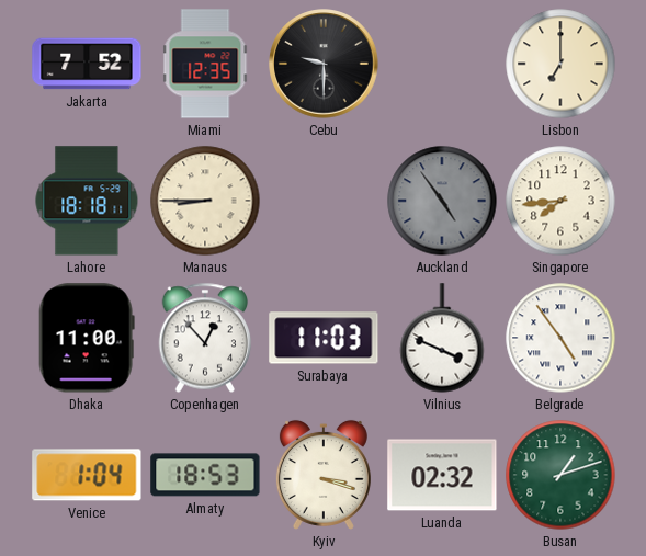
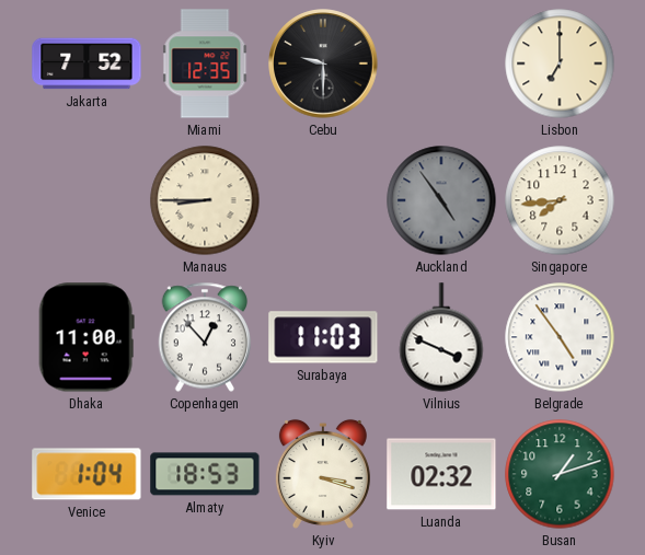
Lahore: 18:18 -> none (87, 201)
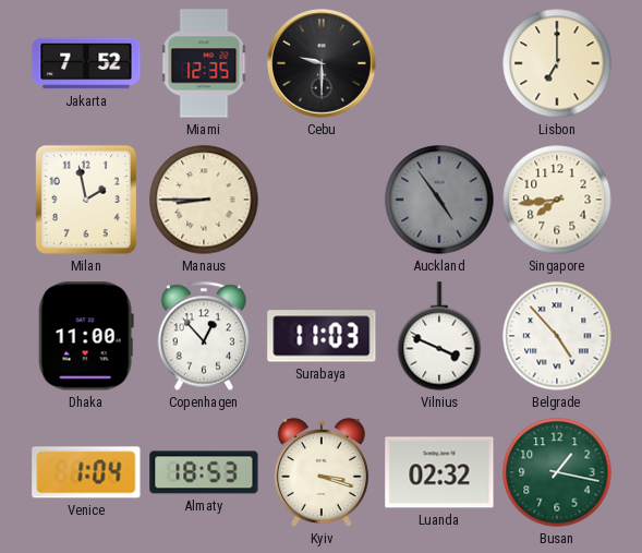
Milan: none -> 1:58 (86, 200)
Belgrade: 4:54 -> 4:53 (557, 336)
Busan: 1:12 -> 1:17 (557, 472)
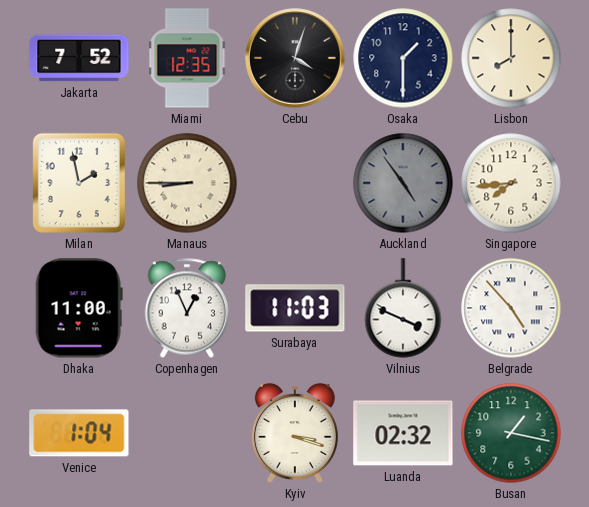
Cebu: 9:30 -> 4:03 (295, 58)
Osaka: none -> 1:30 (403, 58)
Lisbon: 7:00 -> 8:00 (511, 58)
Copenhagen: 12:53 -> 12:56 (187, 308)
Almaty: 18:53 -> none (204, 472)
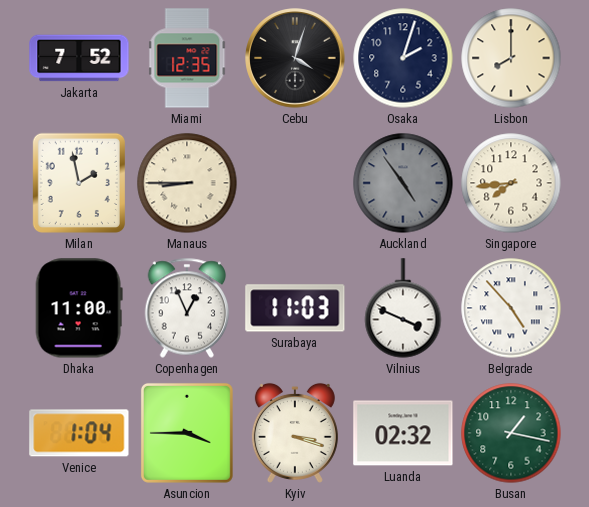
Osaka: 1:30 -> 2:03 (403, 58)
Asuncion: none -> 3:45 (187, 433)
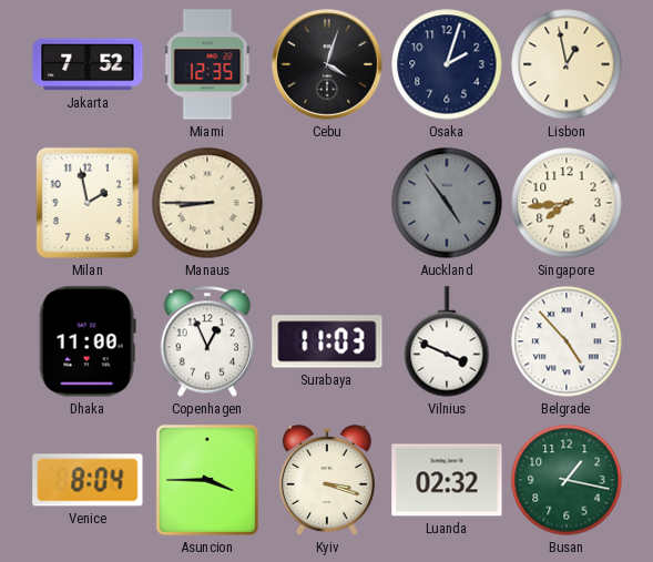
Lisbon: 8:00 -> 12:58 (567, 64)
Venice: 1:04 -> 8:04 (88, 480)
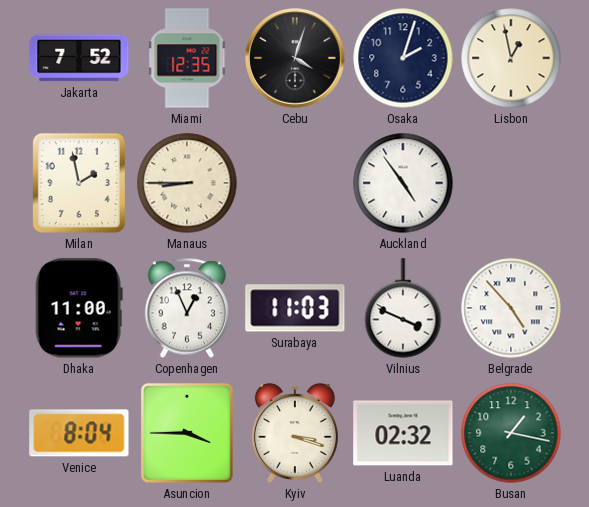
Auckland dial: grey -> white (403, 183)
Singapore: 7:44 -> none (567, 203)
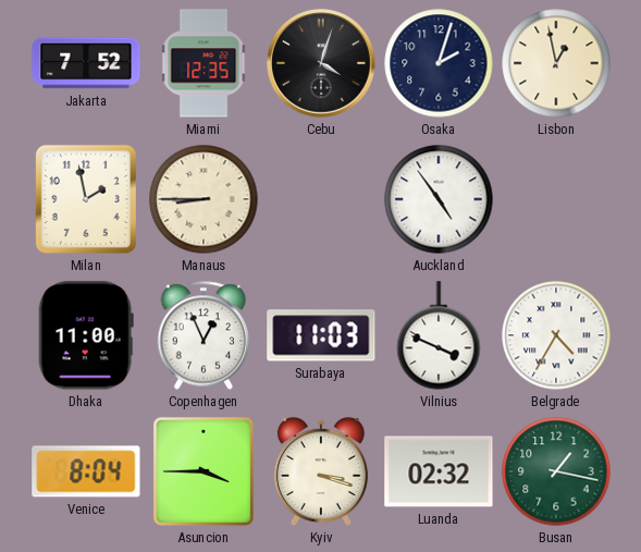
Belgrade: 4:53 -> 4:35 (556, 335)
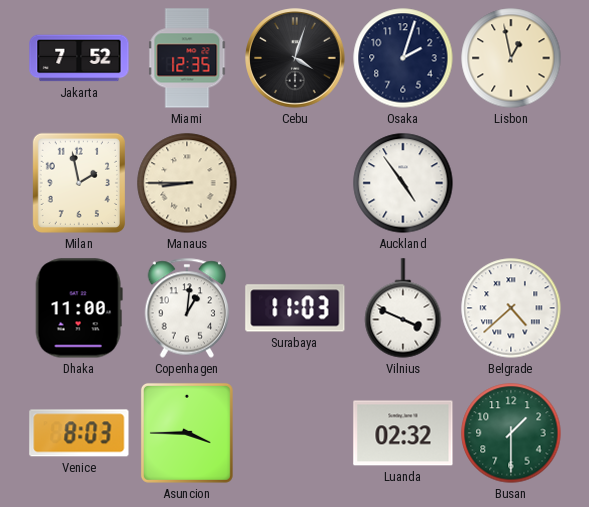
Copenhagen: 12:56 -> 1:01 (187, 308)
Belgrade: 4:35 -> 4:38 (511, 308)
Venice: 8:04 -> 8:03 (79, 433)
Kyiv: 3:18 -> none (321, 471)
Busan: 1:17 -> 1:30 (511, 433)
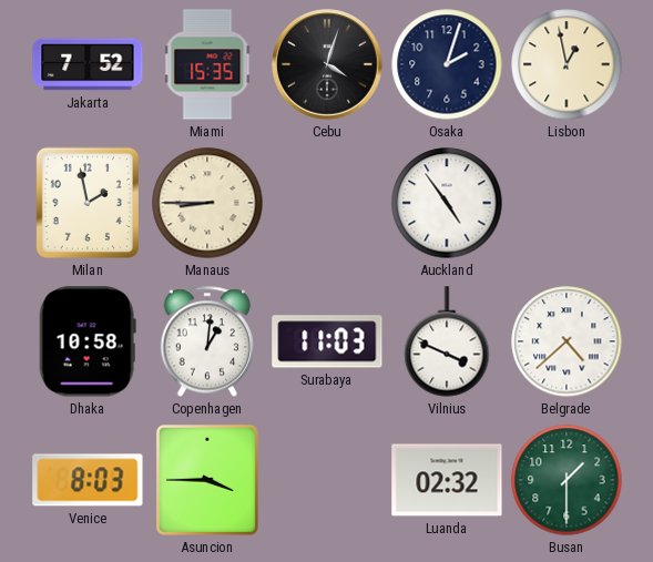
Miami: 12:35 -> 15:35 (207, 64)
Dhaka: 11:00 -> 10:58 (88, 341)
